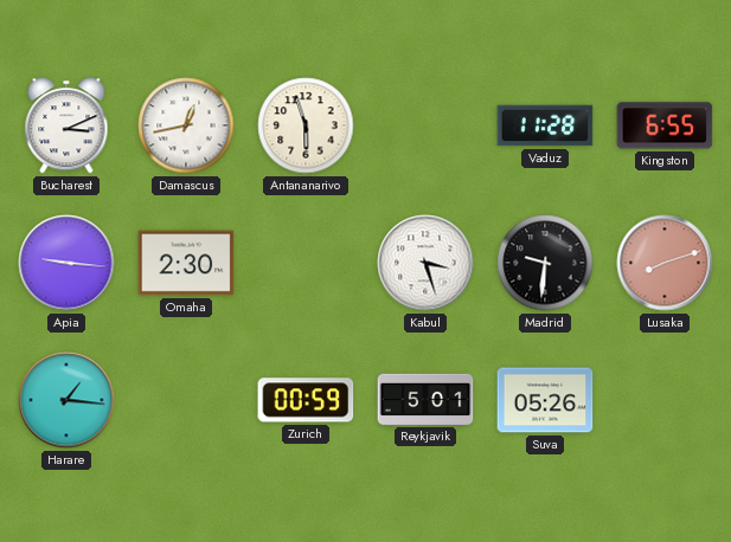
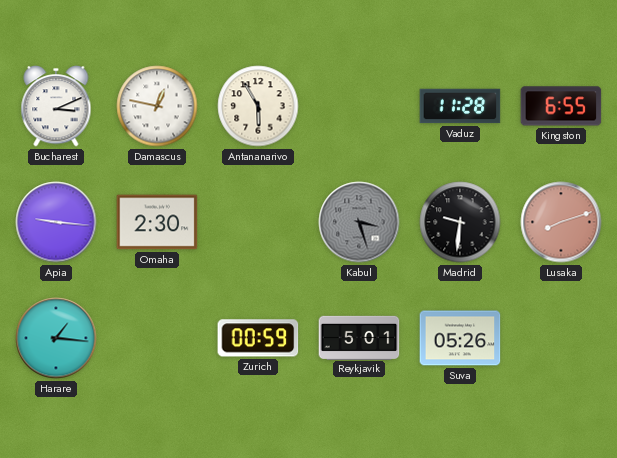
Damascus: 12:43 -> 12:47 (157, 106)
Antananarivo: 5:57 -> 5:55 (258, 106)
Kabul dial: white -> grey (359, 222)
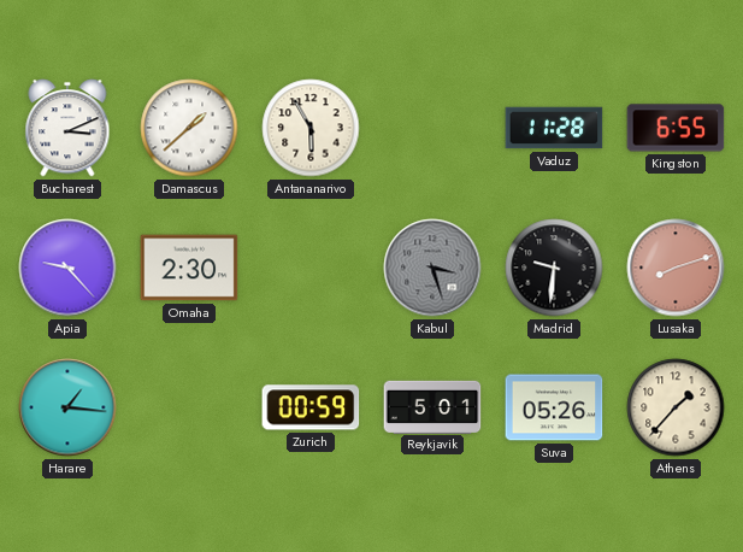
Damascus: 12:47 -> 1:38 (189, 128)
Apia: 9:16 -> 9:23 (67, 268)
Athens: none -> 1:37 (676, 407)
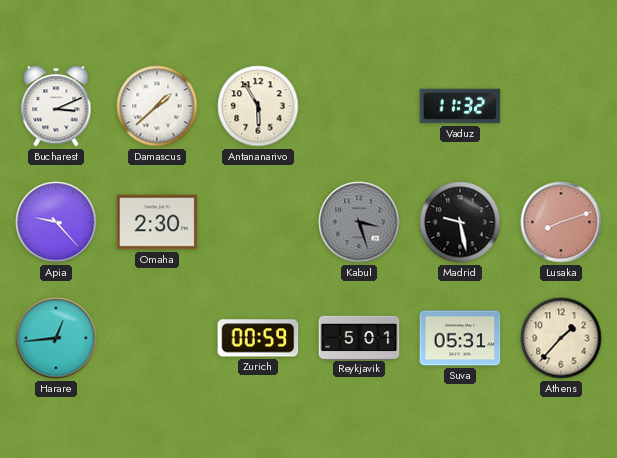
Vaduz: 11:28 -> 11:32 (460, 106)
Kingston: 6:55 -> none (676, 128)
Madrid: 9:31 -> 9:28 (460, 222)
Harare: 1:16 -> 12:44 (56, 338)
Suva: 05:26 -> 05:31 (460, 338)
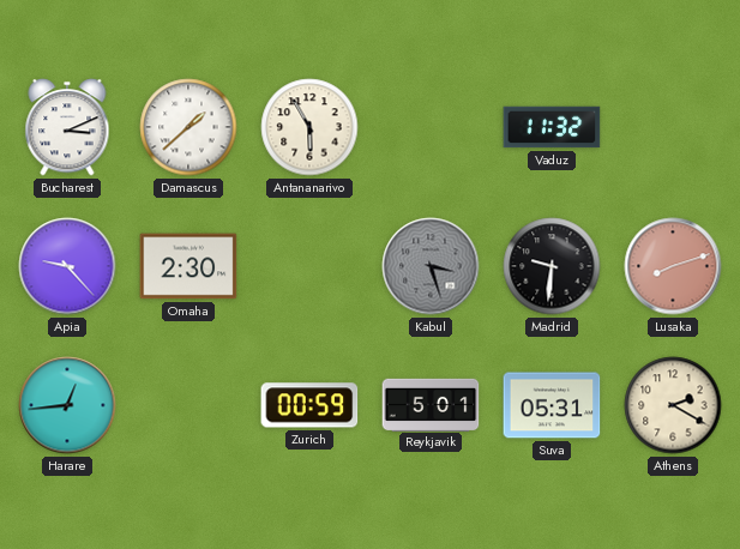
Madrid: 9:28 -> 9:31 (552, 266)
Athens: 1:37 -> 2:20 (673, 405)
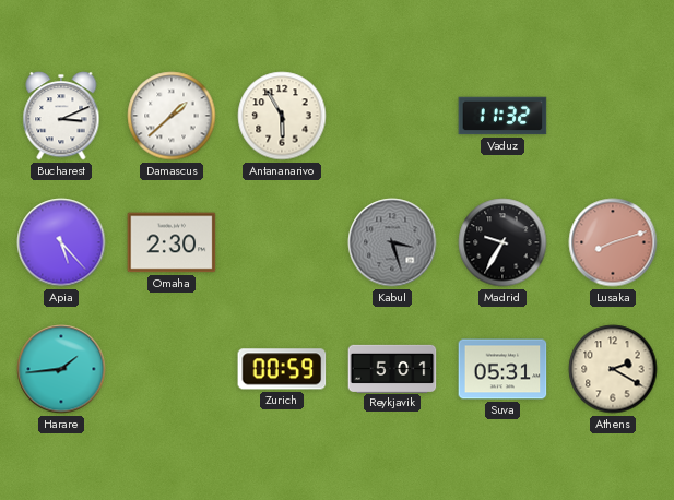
Apia: 9:23 -> 5:23 (61, 242)
Madrid: 9:31 -> 9:35 (502, 242)
Harare: 12:44 -> 1:44 (61, 369)
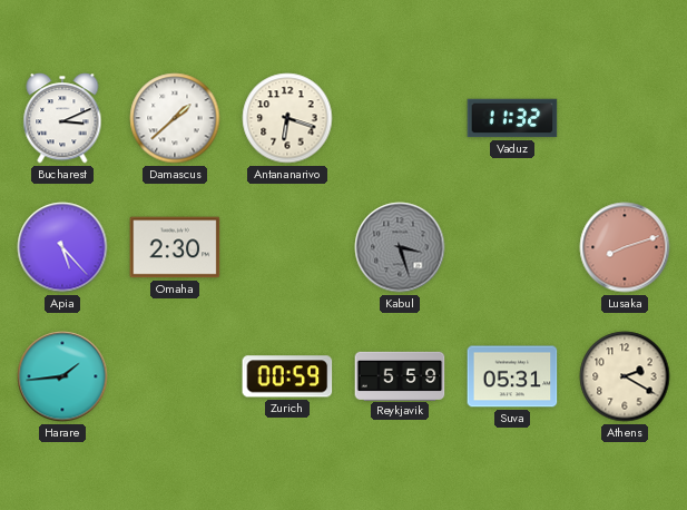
Antananarivo: 5:55 -> 6:18 (287, 118)
Madrid: 9:35 -> none (502, 242)
Reykjavik: 5:01 -> 5:59 (400, 375)
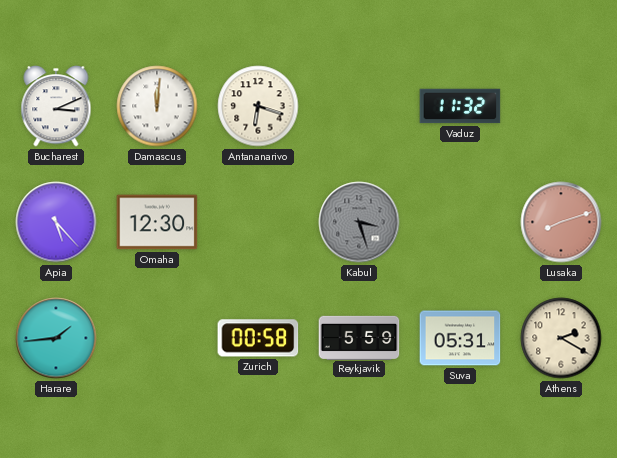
Damascus: 1:38 -> 12:01 (157, 106)
Omaha: 2:30 -> 12:30 (157, 222)
Zurich: 00:59 -> 00:58 (258, 338)
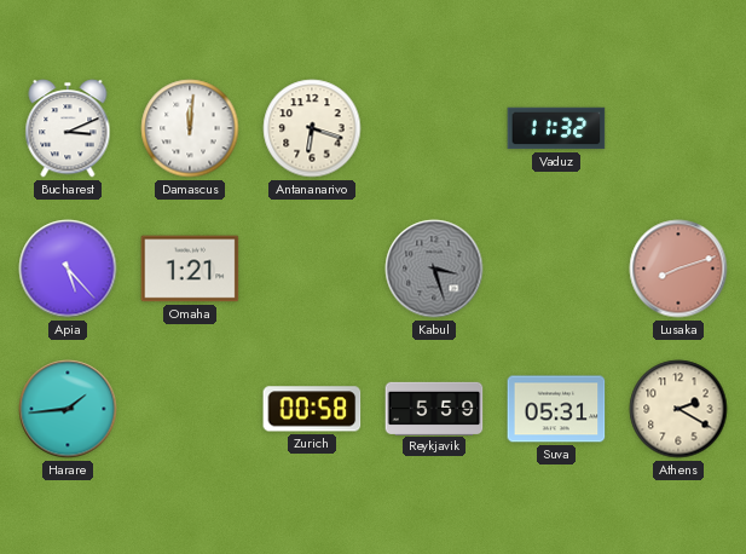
Omaha: 12:30 -> 1:21 (190, 269)
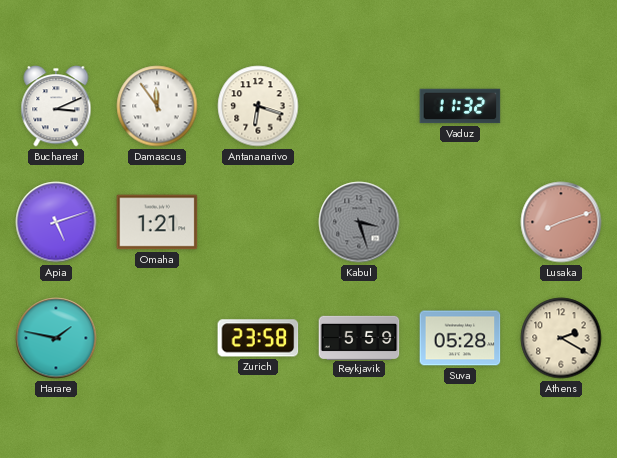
Damascus: 12:01 -> 11:54 (157, 106)
Apia: 5:23 -> 5:12 (56, 222)
Harare: 1:44 -> 1:47 (56, 338)
Zurich: 00:58 -> 23:58 (258, 338)
Suva: 05:31 -> 05:28 (460, 338)
